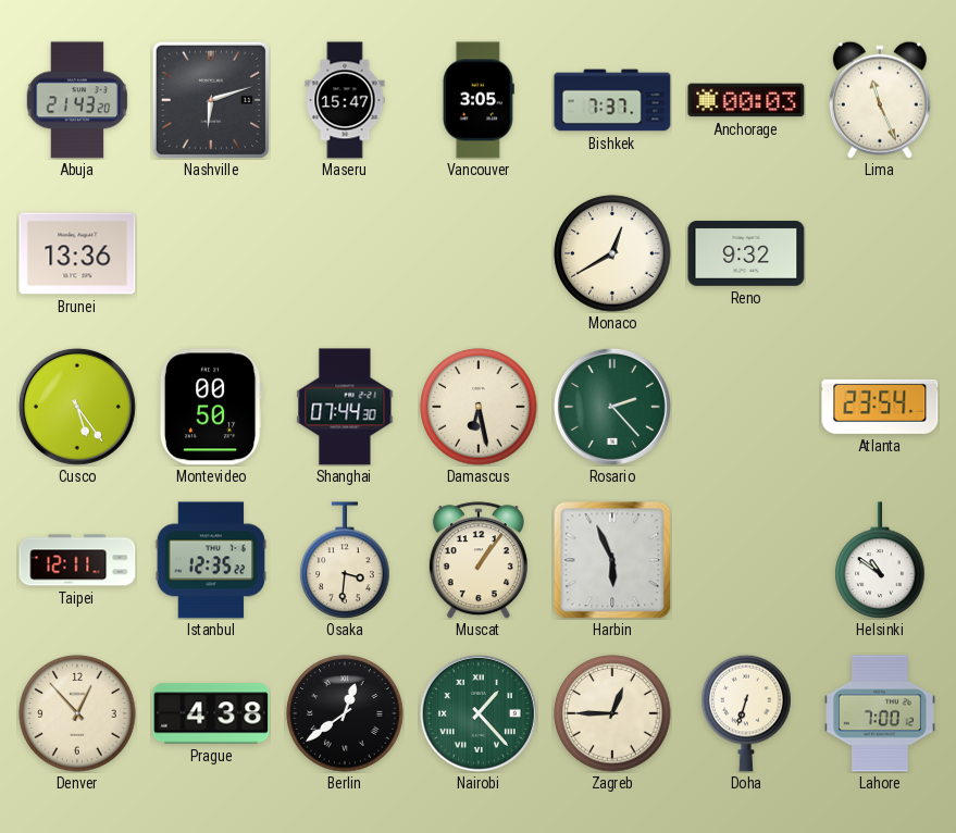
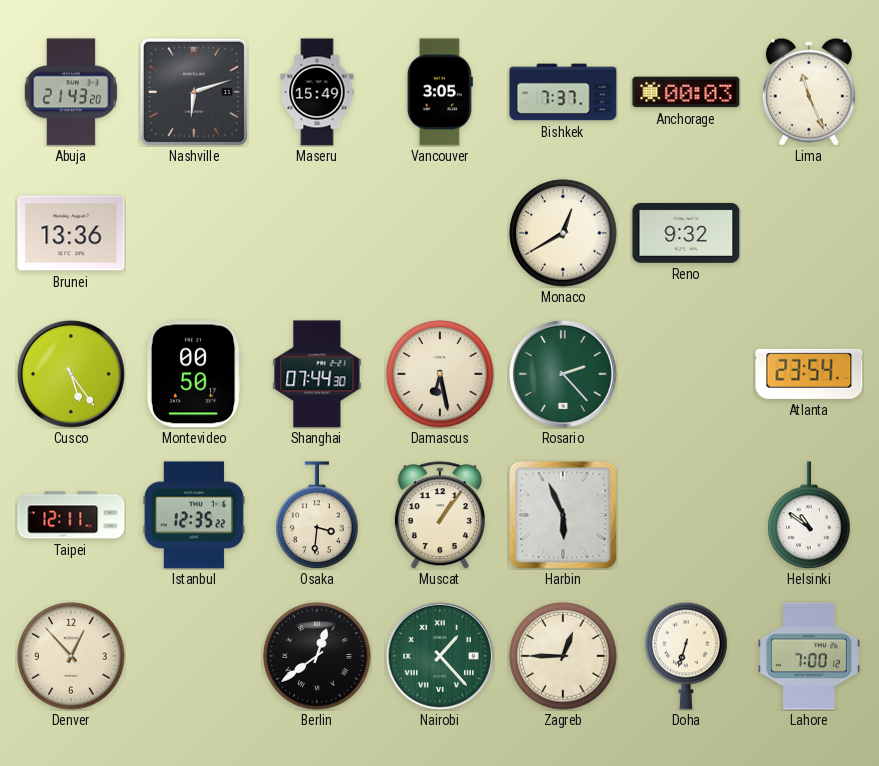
Maseru: 15:47 -> 15:49 (317, 92)
Prague: 4:38 -> none (211, 713)
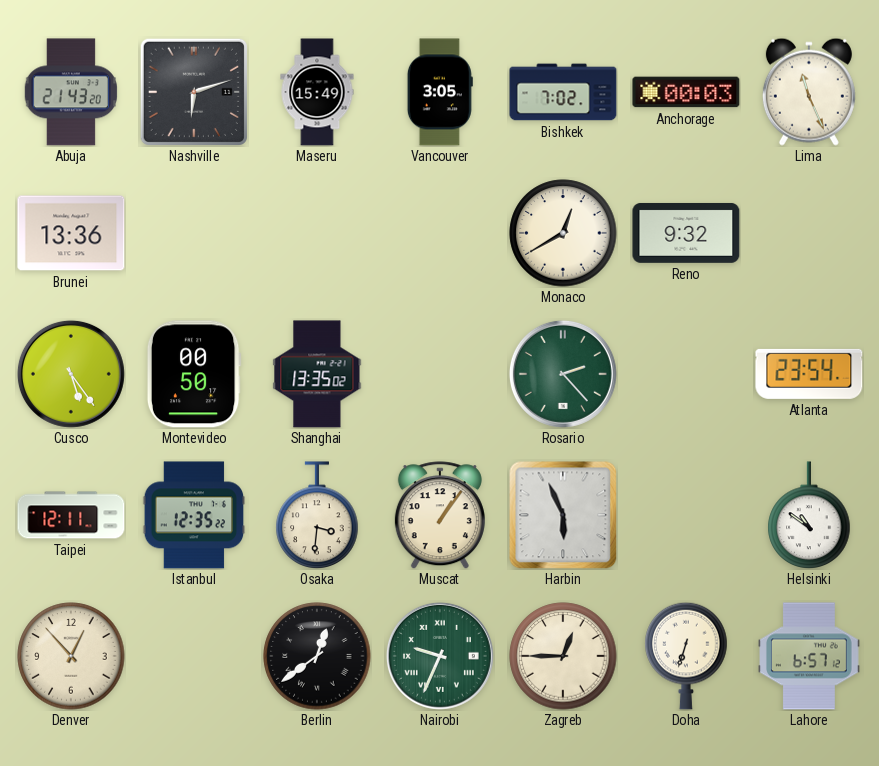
Bishkek: 7:37 -> 7:02 (563, 92)
Shanghai: 07:44 -> 13:35 (317, 374)
Damascus: 6:28 -> none (440, 374)
Nairobi: 1:23 -> 9:34 (440, 656)
Lahore: 7:00 -> 6:57 (810, 656)
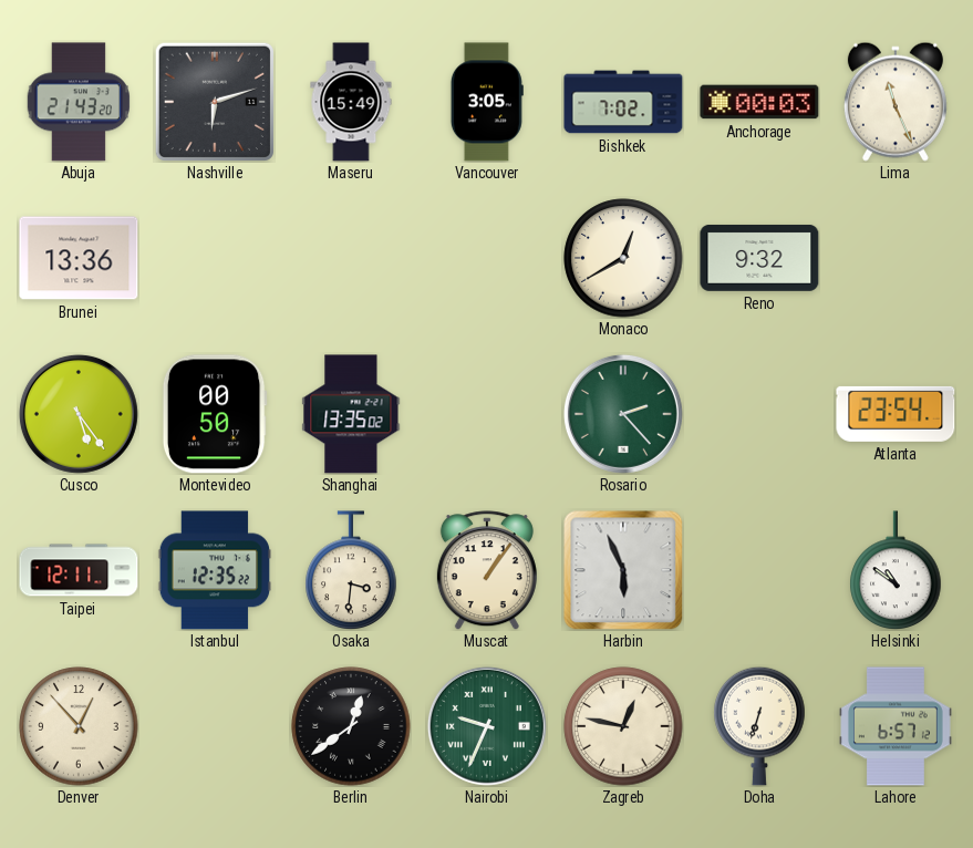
Zagreb: 12:45 -> 12:47 (623, 726)
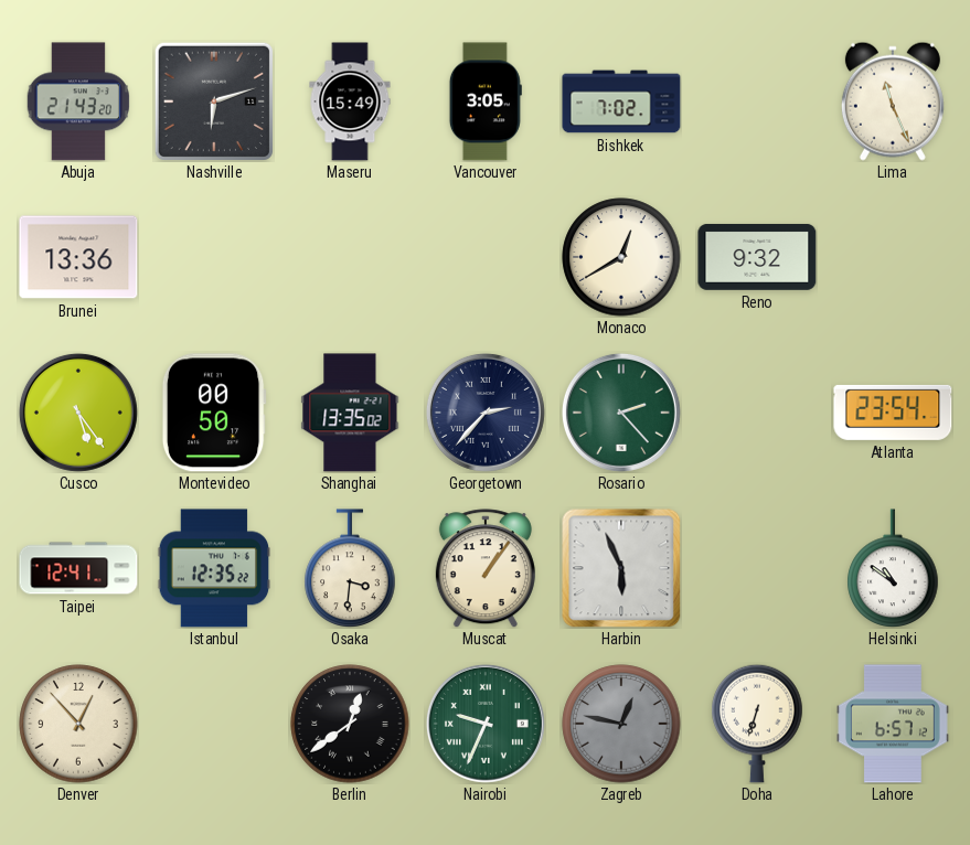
Anchorage: 00:03 -> none (759, 102)
Georgetown: none -> 2:37 (486, 413)
Taipei: 12:11 -> 12:41 (78, 568)
Zagreb dial: cream -> grey (621, 724)
